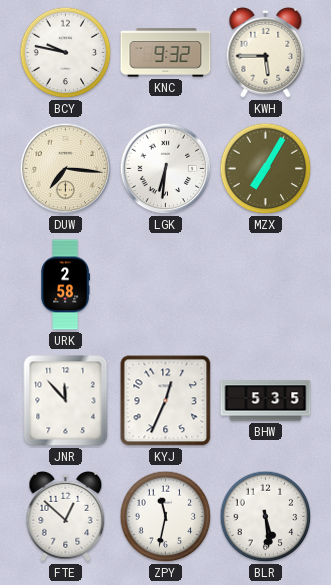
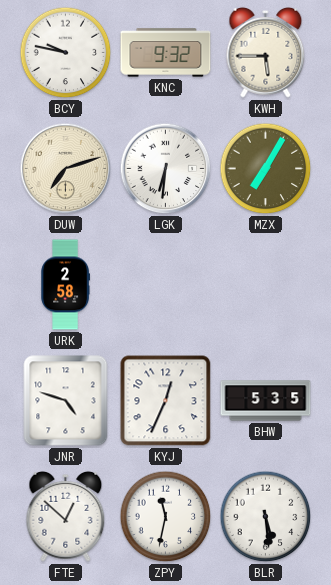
DUW: 7:16 -> 7:12 (66, 169)
JNR: 11:53 -> 4:48 (66, 401)
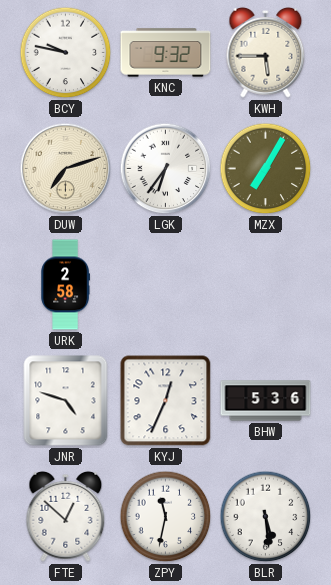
LGK: 6:31 -> 6:36 (166, 169)
BHW: 5:35 -> 5:36 (266, 401)
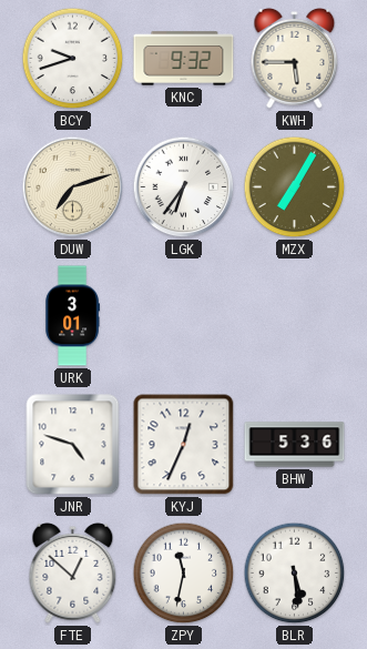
BCY: 9:47 -> 9:42 (73, 59)
URK: 2:58 -> 3:01 (72, 316)
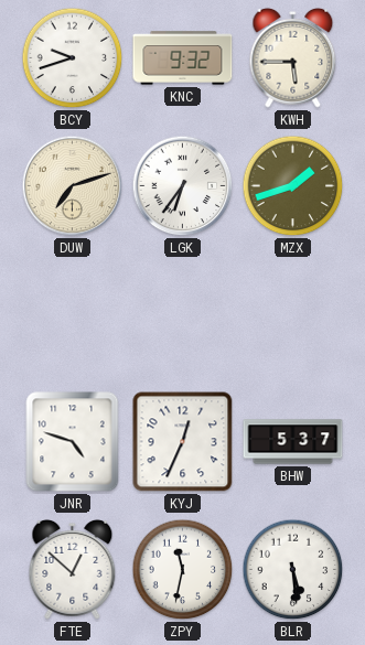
MZX: 7:05 -> 1:42 (293, 186)
URK: 3:01 -> none (72, 316)
BHW: 5:36 -> 5:37 (293, 442)
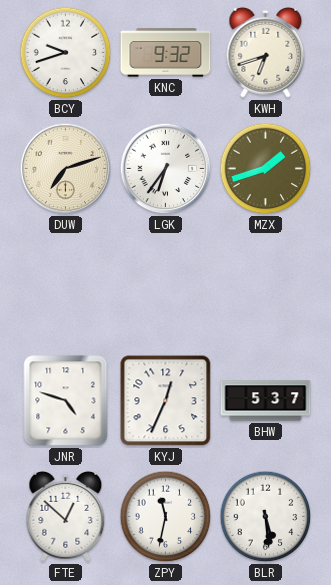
KWH: 5:45 -> 6:42 (266, 52)
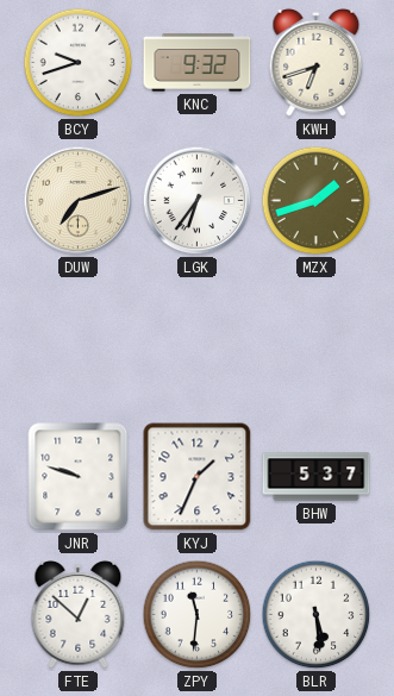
JNR: 4:48 -> 9:48 (79, 477)
KYJ: 12:34 -> 1:34 (198, 477)
ZPY: 11:32 -> 11:31 (198, 615)
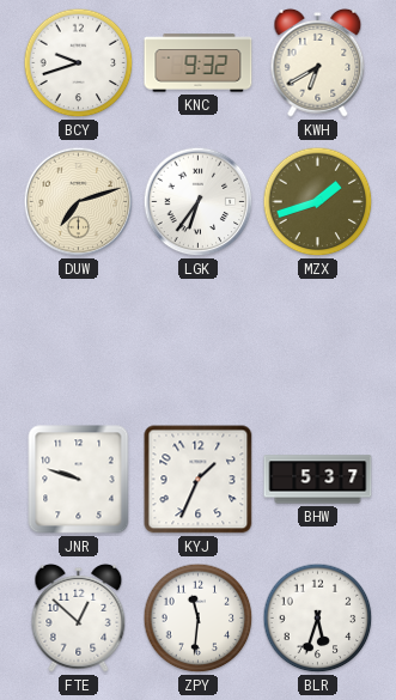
KWH: 6:42 -> 6:40 (318, 62)
BLR: 5:29 -> 5:33 (318, 619)
